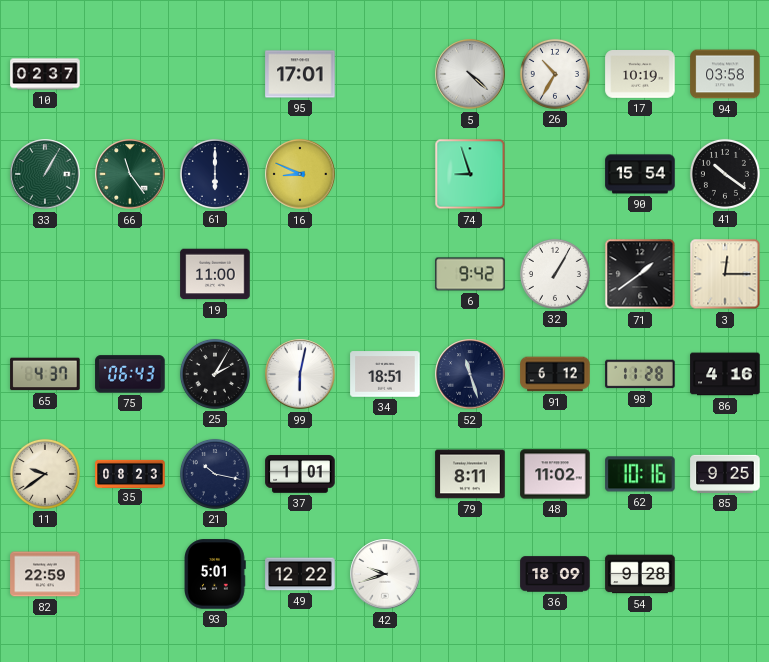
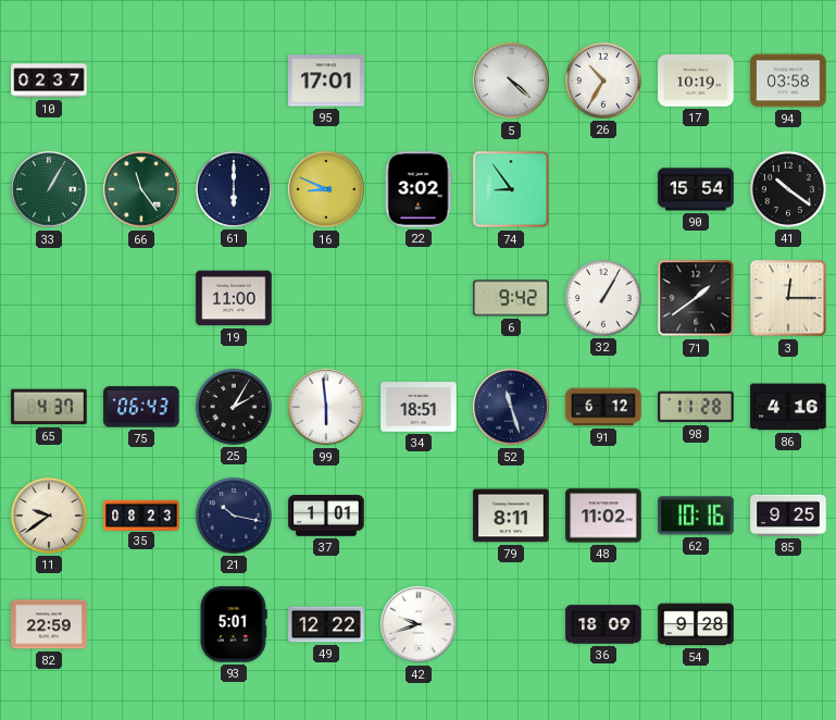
22: none -> 3:02 (419, 189)
74: 8:57 -> 8:54 (511, 189)
99: 6:02 -> 5:59 (326, 407)
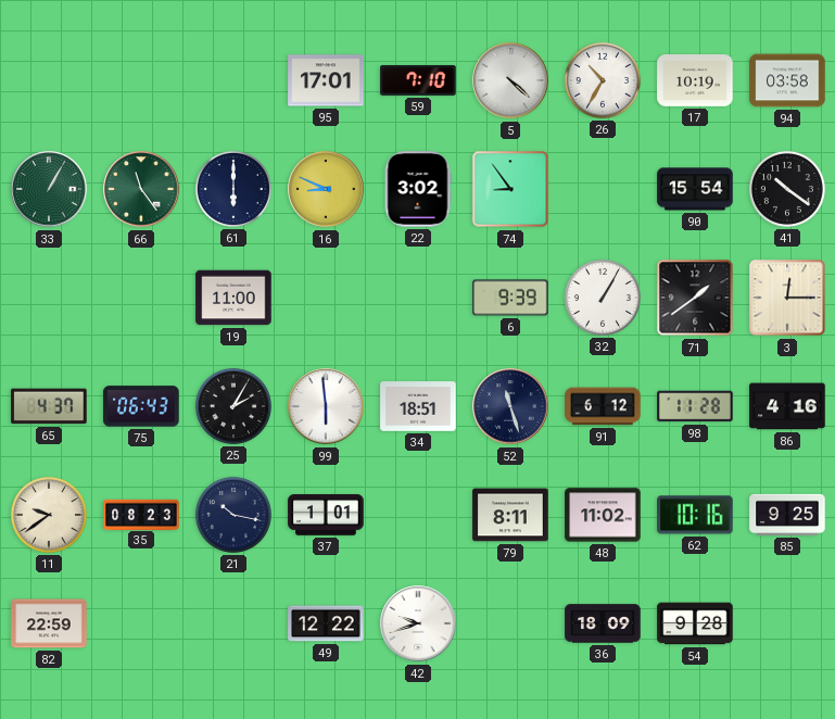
10: 02:37 -> none (49, 80)
59: none -> 7:10 (418, 80)
6: 9:42 -> 9:39 (510, 298)
93: 5:01 -> none (234, 624)
